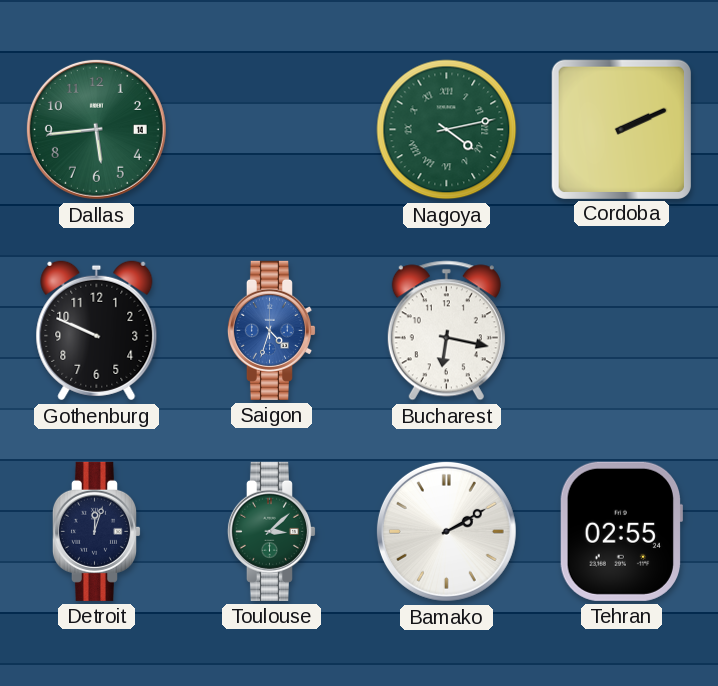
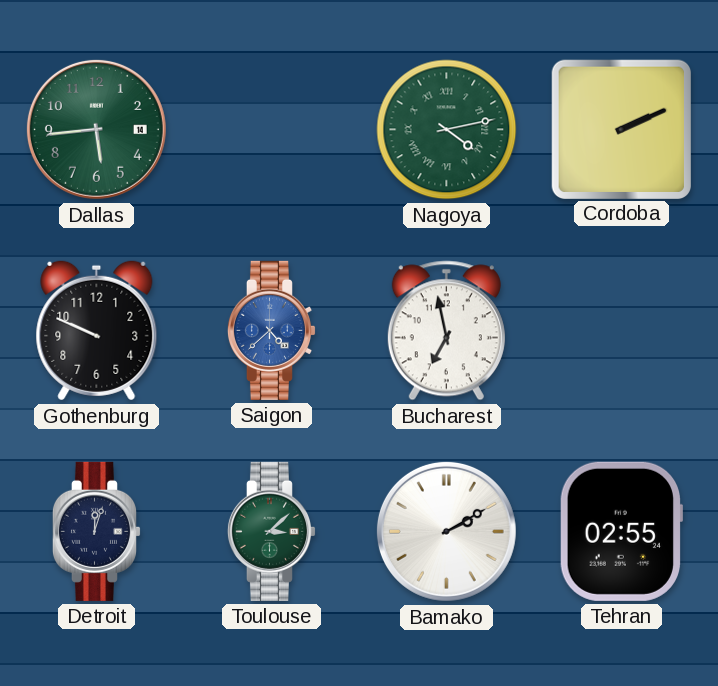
Saigon: 4:33 -> 4:38 (271, 330)
Bucharest: 6:17 -> 6:58 (446, 331)
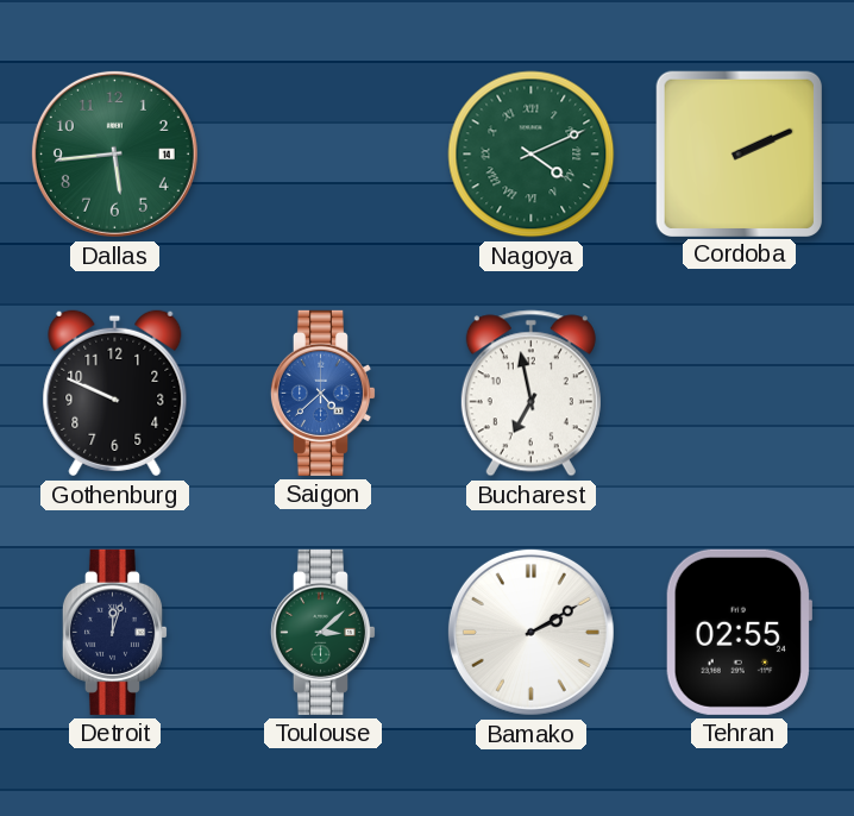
Nagoya: 4:13 -> 4:11 (532, 155)
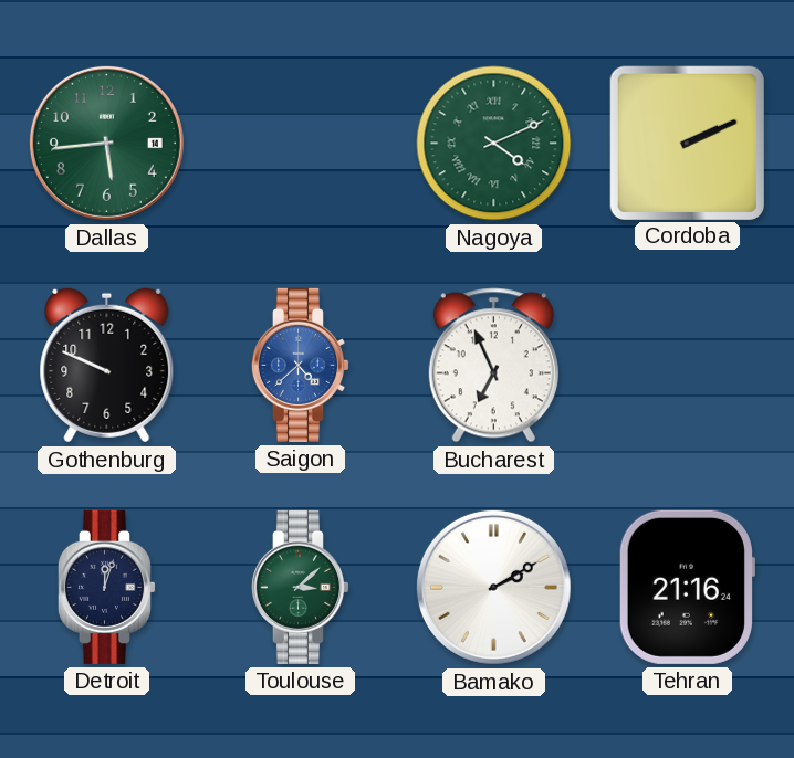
Bucharest: 6:58 -> 6:56 (493, 366)
Tehran: 02:55 -> 21:16 (686, 587)
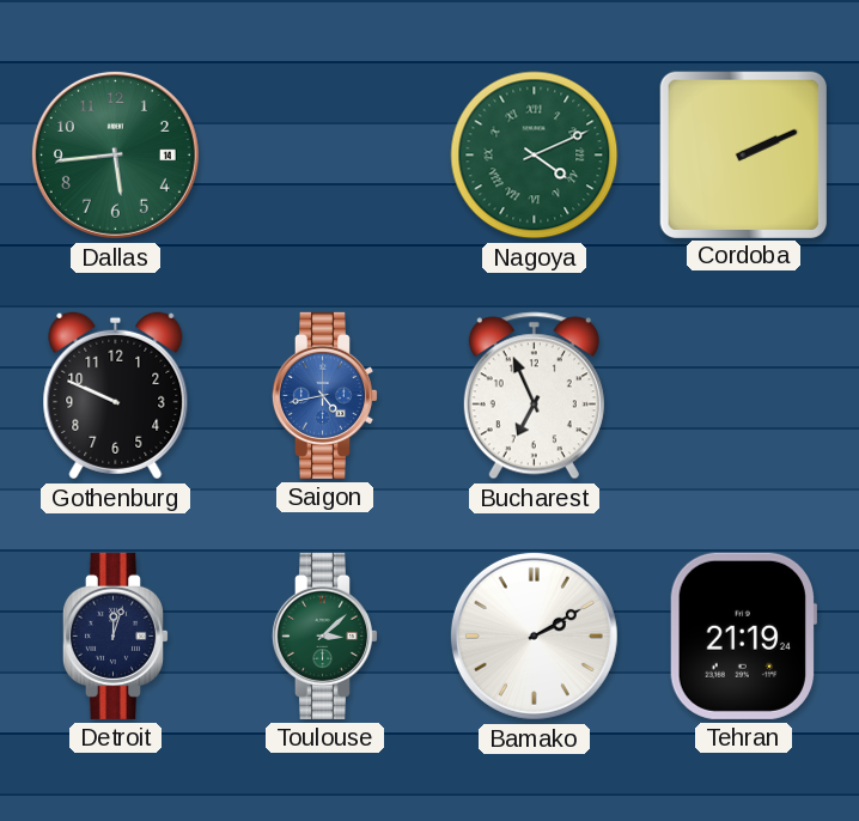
Saigon: 4:38 -> 4:43 (324, 395)
Tehran: 21:16 -> 21:19 (742, 635)
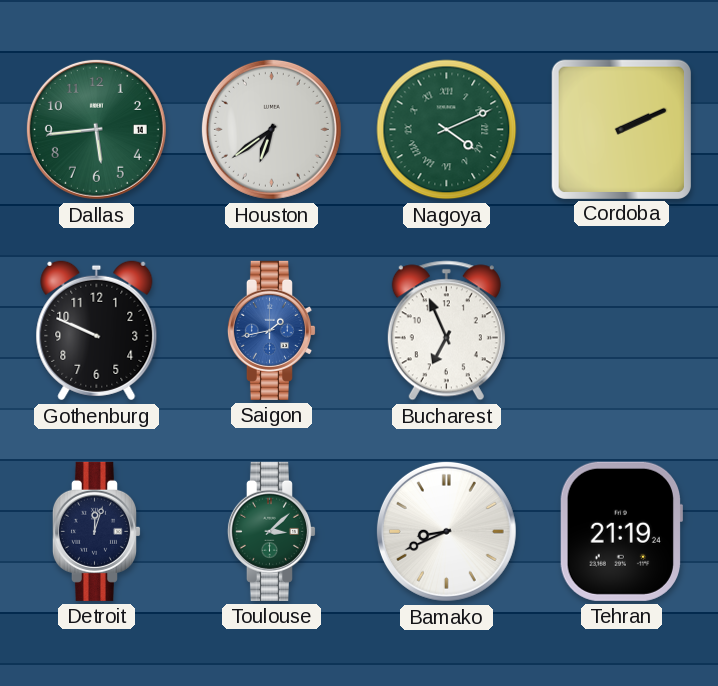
Houston: none -> 6:39 (271, 129)
Saigon: 4:43 -> 1:43 (271, 330)
Bamako: 2:10 -> 8:41 (446, 531)
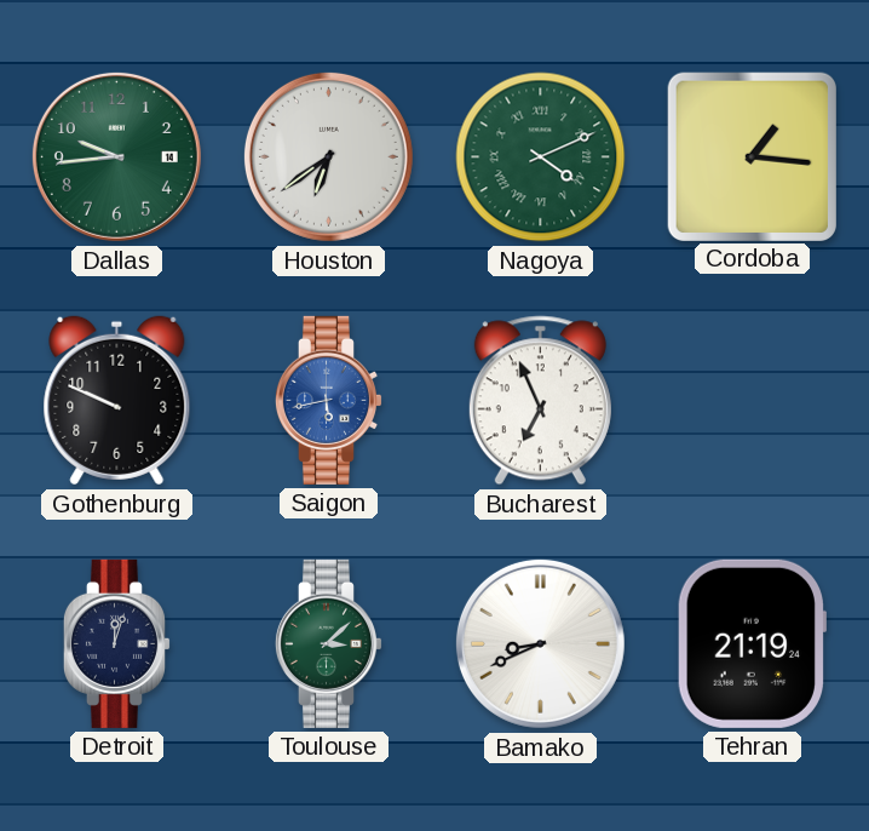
Dallas: 5:44 -> 9:44 (116, 156)
Cordoba: 2:11 -> 1:16 (752, 156)
Saigon: 1:43 -> 5:43 (328, 400)
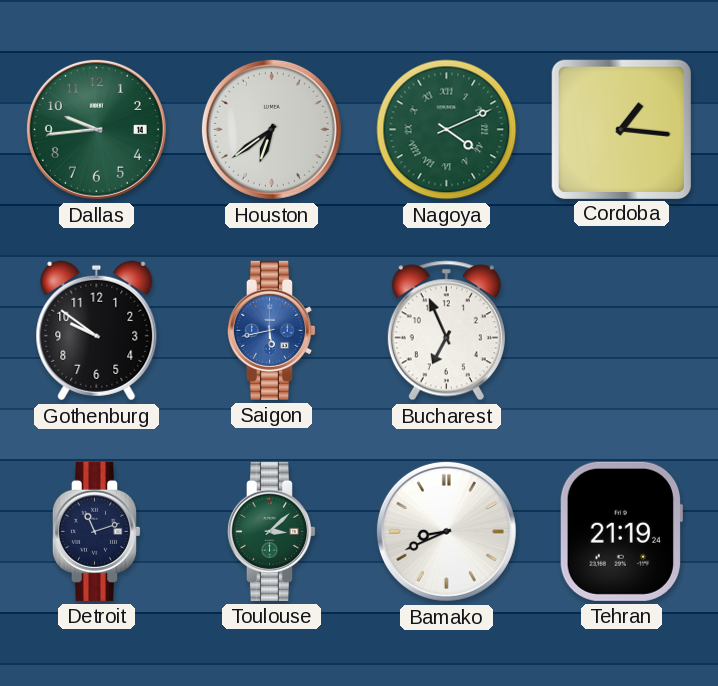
Gothenburg: 9:49 -> 9:51 (97, 331)
Detroit: 12:03 -> 11:12 (96, 531)
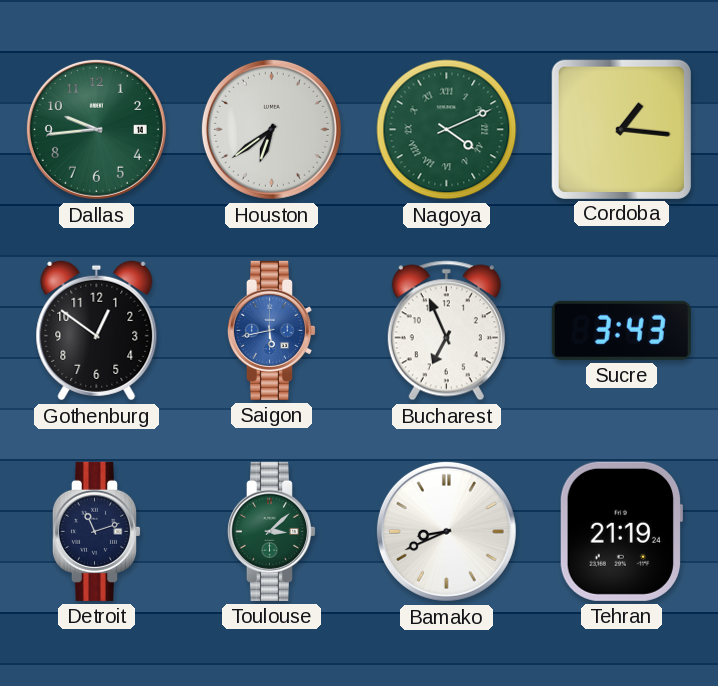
Gothenburg: 9:51 -> 12:51 (97, 331)
Sucre: none -> 3:43 (621, 330)
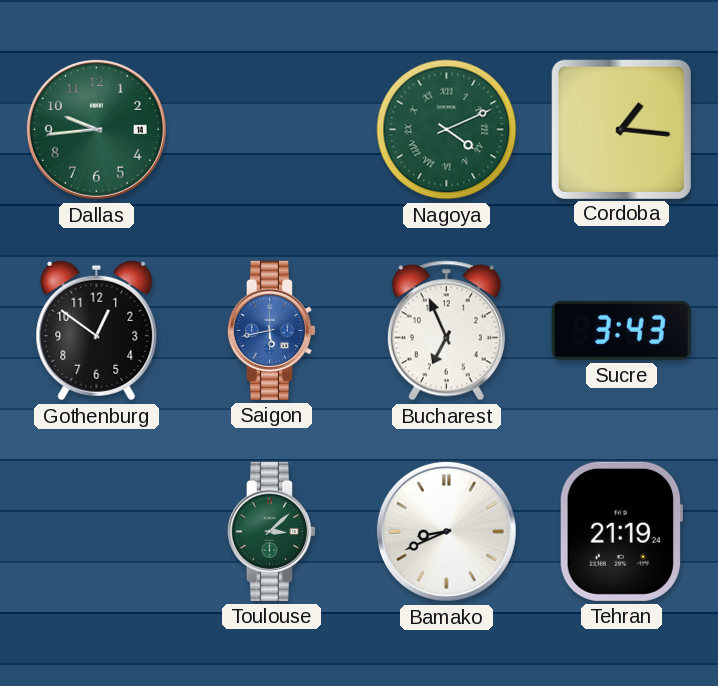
Houston: 6:39 -> none (271, 129)
Detroit: 11:12 -> none (96, 531)
